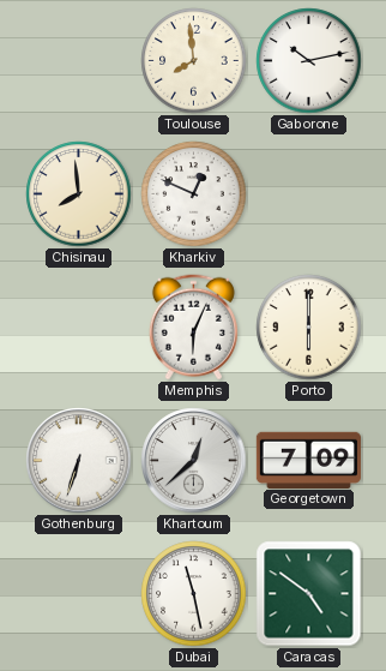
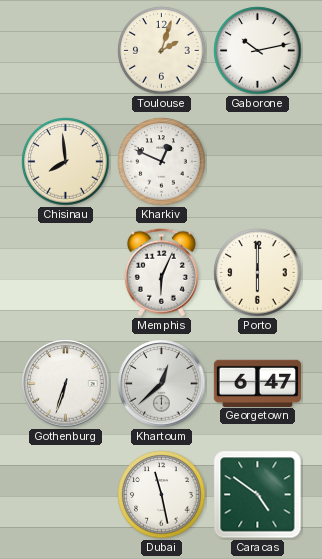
Toulouse: 7:59 -> 2:03 (162, 51)
Georgetown: 7:09 -> 6:47 (257, 383)
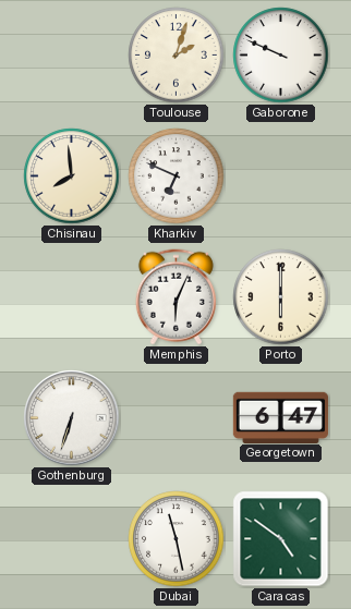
Gaborone: 10:13 -> 9:49 (281, 56)
Kharkiv: 12:49 -> 6:49 (177, 176)
Khartoum: 12:38 -> none (162, 384)
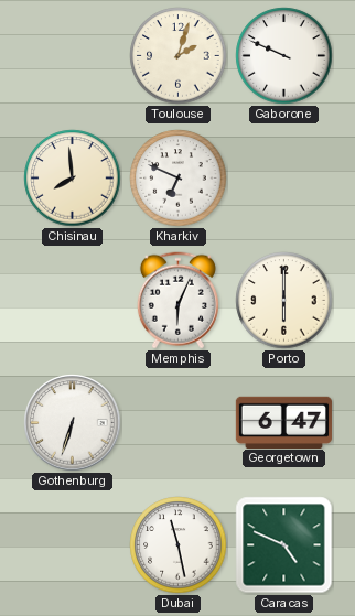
Caracas: 4:51 -> 4:49 (284, 545)
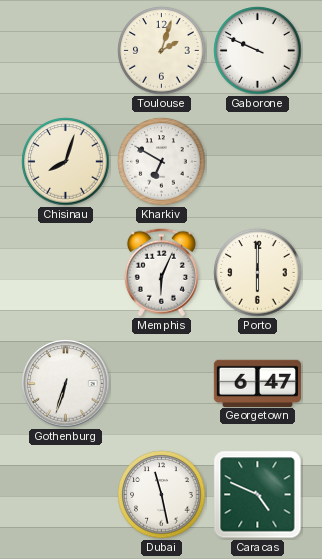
Chisinau: 7:59 -> 8:03 (66, 162)
Kharkiv: 6:49 -> 6:50 (162, 162)
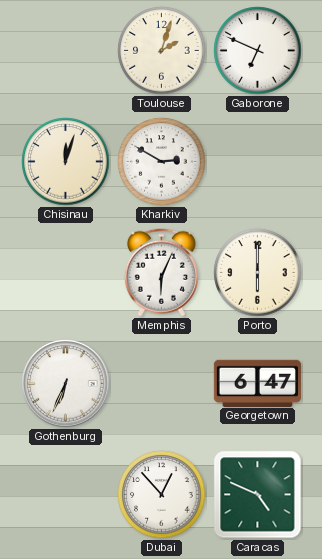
Gaborone: 9:49 -> 6:49 (258, 51)
Chisinau: 8:03 -> 12:03 (66, 162)
Kharkiv: 6:50 -> 2:50 (162, 162)
Gothenburg: 6:33 -> 6:34 (66, 384)
Dubai: 11:28 -> 12:53 (162, 495)
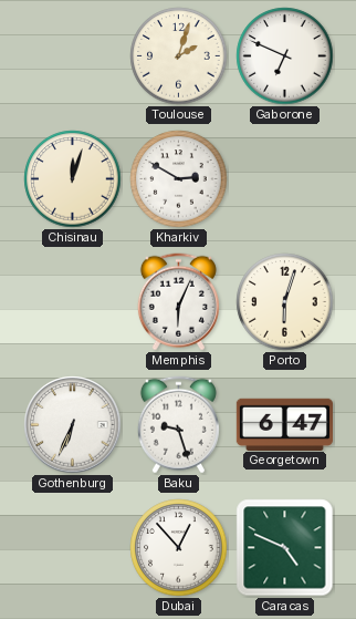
Porto: 6:00 -> 6:03 (285, 302)
Baku: none -> 9:27 (178, 425)
